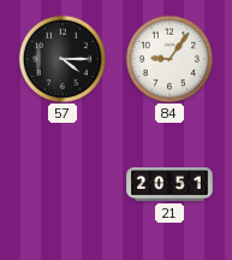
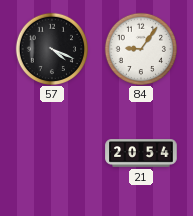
57: 4:15 -> 4:19 (51, 48)
21: 20:51 -> 20:54 (141, 153)
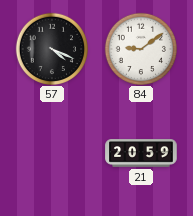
84: 9:06 -> 9:09 (140, 48)
21: 20:54 -> 20:59 (141, 153)
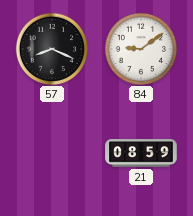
57: 4:19 -> 8:19 (51, 48)
21: 20:59 -> 08:59 (141, 153)
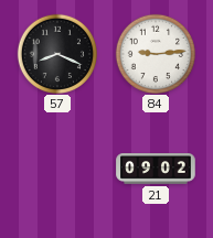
84: 9:09 -> 9:14 (155, 53)
21: 08:59 -> 09:02 (156, 169)
